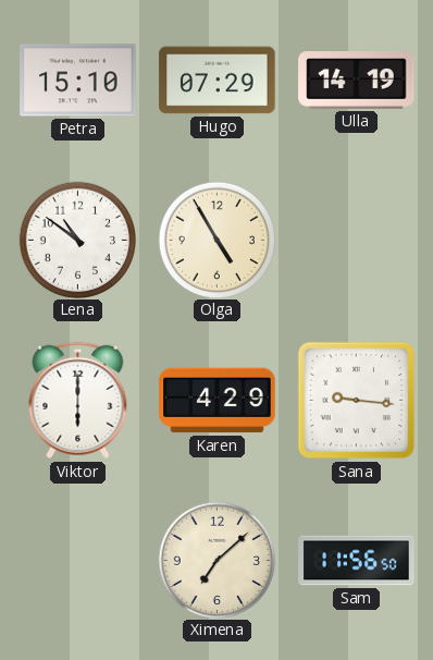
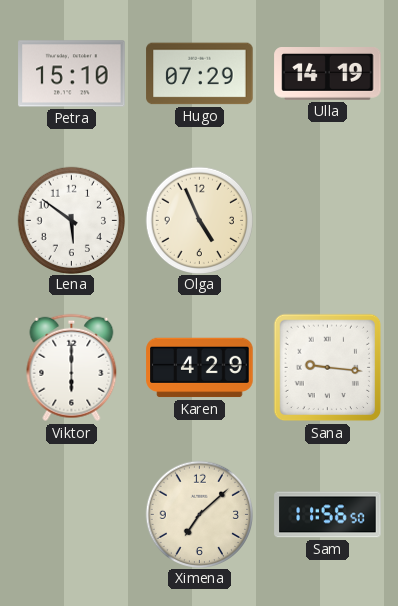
Lena: 10:51 -> 5:51 (71, 220)
Olga: 4:55 -> 4:56 (199, 220)
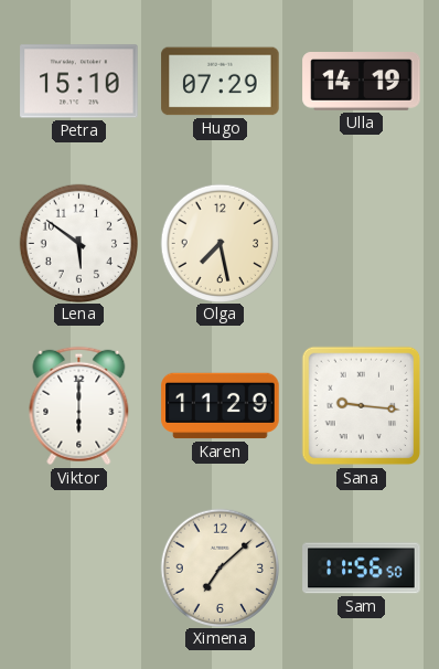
Olga: 4:56 -> 7:28 (219, 243)
Karen: 4:29 -> 11:29 (221, 406)
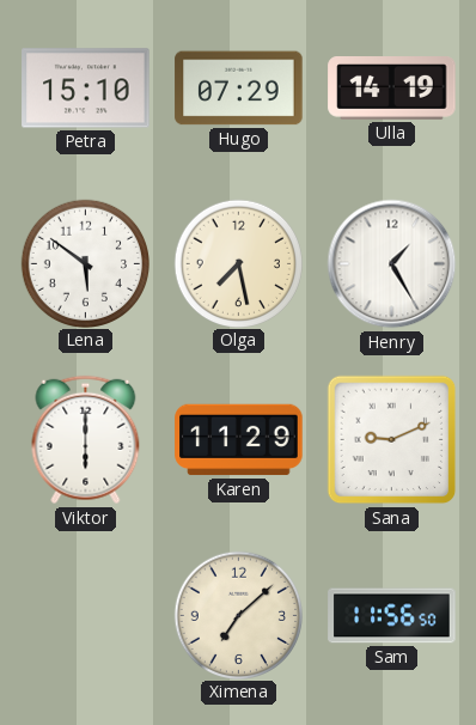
Henry: none -> 1:25 (392, 264)
Sana: 9:16 -> 9:11 (392, 440)
